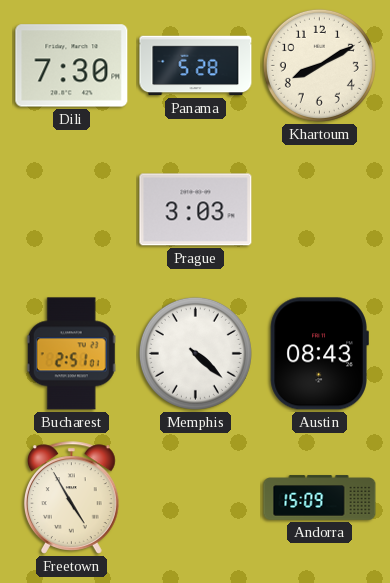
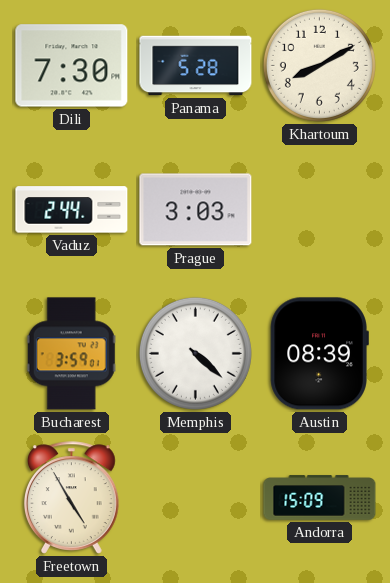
Vaduz: none -> 2:44 (72, 210)
Bucharest: 2:51 -> 3:59 (71, 354)
Austin: 08:43 -> 08:39 (319, 354)
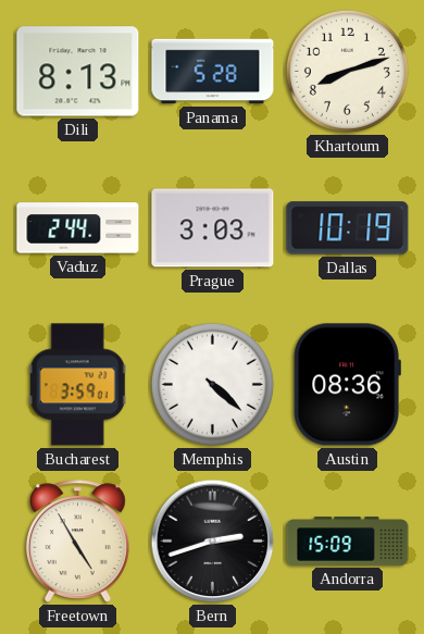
Dili: 7:30 -> 8:13 (78, 72)
Khartoum: 8:10 -> 8:12 (347, 71)
Dallas: none -> 10:19 (348, 228)
Austin: 08:39 -> 08:36 (347, 385)
Bern: none -> 2:42 (213, 542)
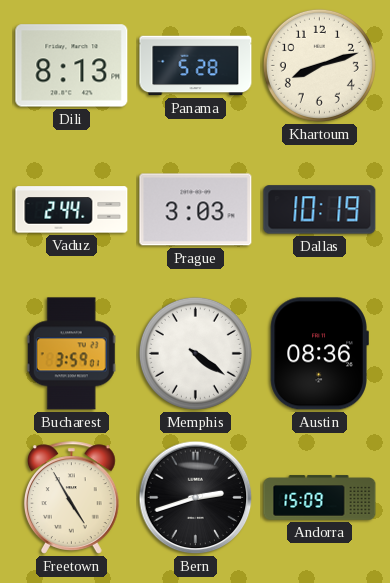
Memphis: 4:22 -> 4:21 (195, 353)
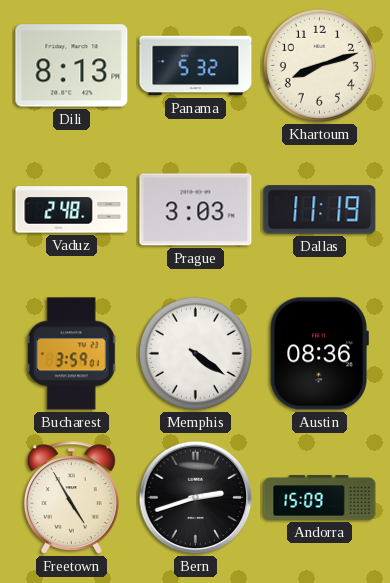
Panama: 5:28 -> 5:32 (196, 66)
Vaduz: 2:44 -> 2:48 (72, 210)
Dallas: 10:19 -> 11:19 (320, 210)
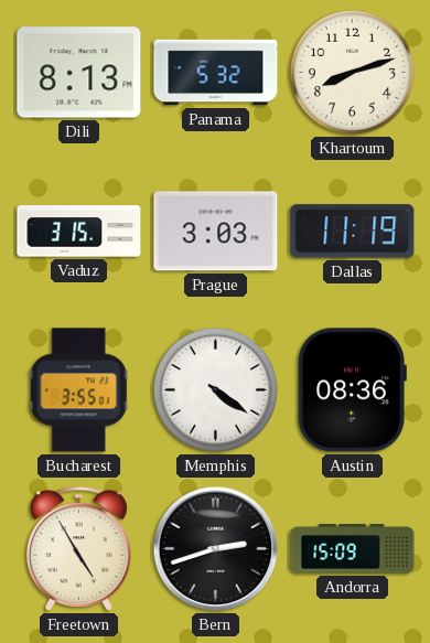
Vaduz: 2:48 -> 3:15 (79, 232)
Bucharest: 3:59 -> 3:55 (78, 390)
